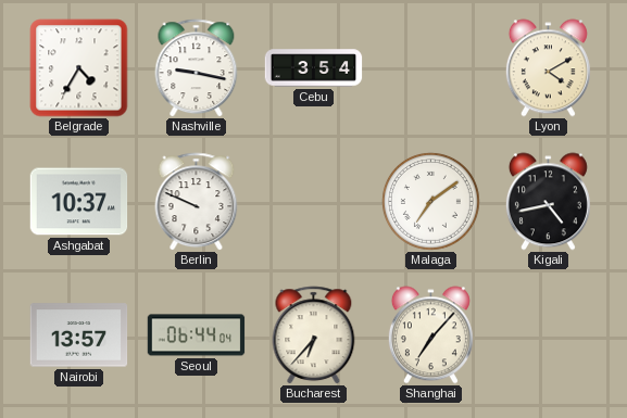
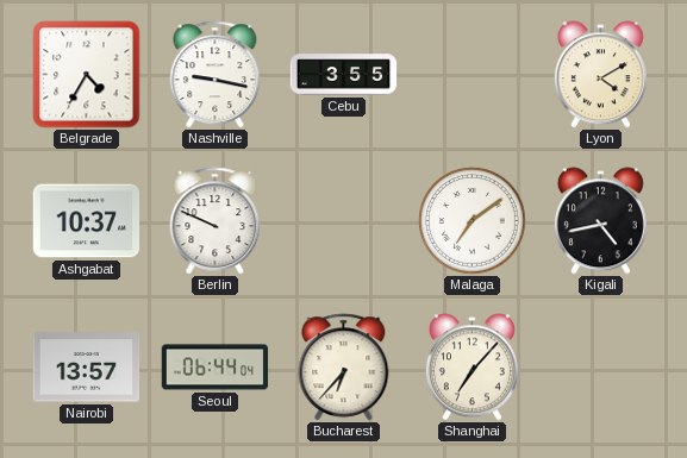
Cebu: 3:54 -> 3:55 (344, 75)
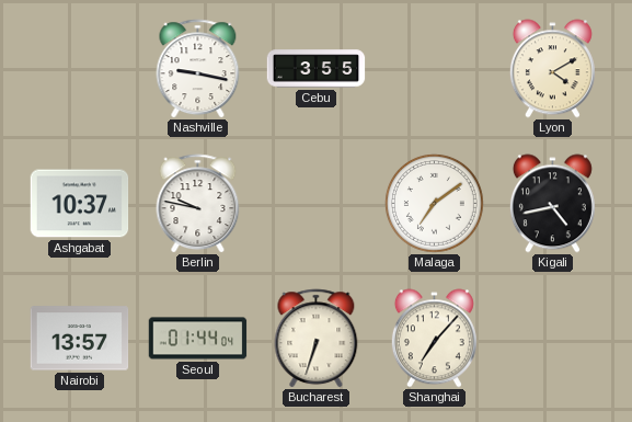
Belgrade: 4:35 -> none (87, 75)
Berlin: 9:49 -> 9:47 (198, 204)
Seoul: 06:44 -> 01:44 (198, 339)
Bucharest: 6:37 -> 6:33 (317, 339)
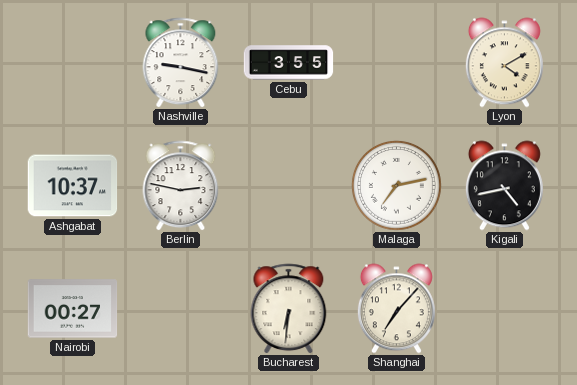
Berlin: 9:47 -> 2:47 (181, 186)
Malaga: 7:09 -> 7:13 (396, 185)
Nairobi: 13:57 -> 00:27 (73, 309)
Seoul: 01:44 -> none (198, 339)
Bucharest: 6:33 -> 6:31 (289, 309)
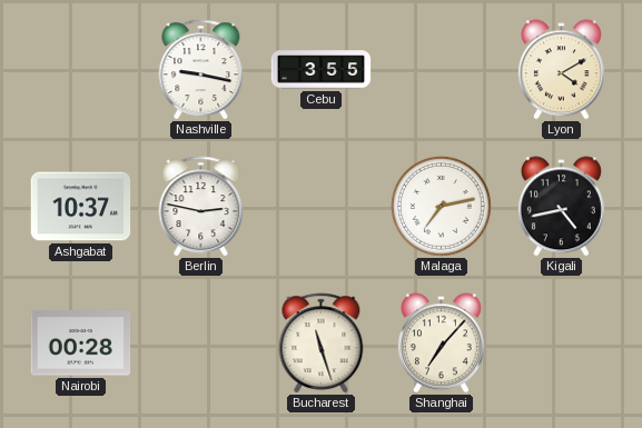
Nairobi: 00:27 -> 00:28 (81, 344)
Bucharest: 6:31 -> 11:27 (322, 344)
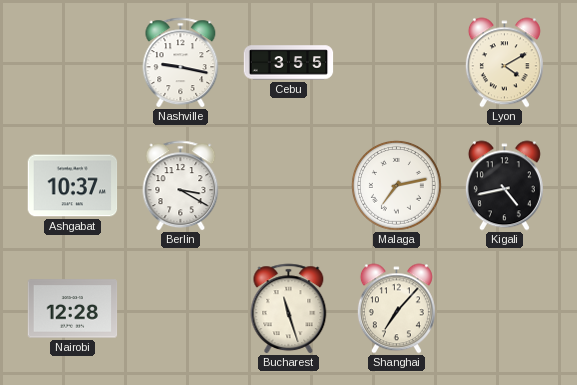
Berlin: 2:47 -> 3:20 (181, 186)
Nairobi: 00:28 -> 12:28 (73, 309)
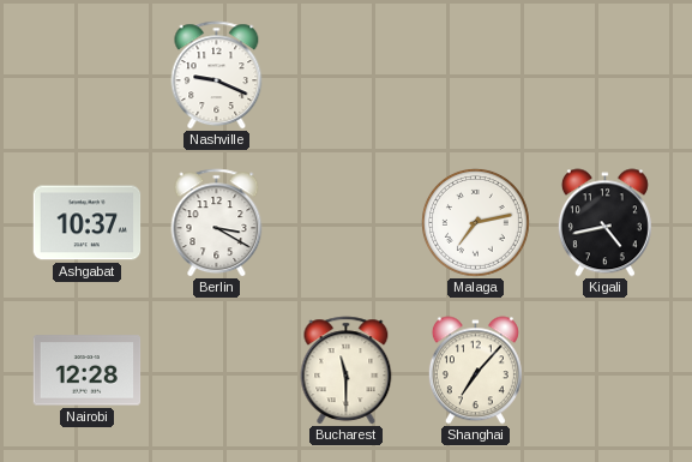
Nashville: 9:17 -> 9:19 (217, 76)
Cebu: 3:55 -> none (289, 63)
Lyon: 4:10 -> none (504, 63)
Bucharest: 11:27 -> 11:30 (347, 371)
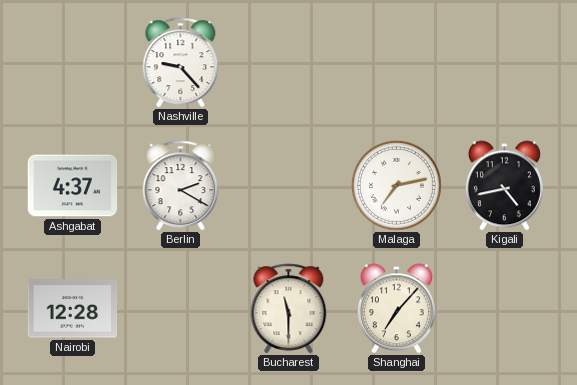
Nashville: 9:19 -> 9:23 (181, 63)
Ashgabat: 10:37 -> 4:37 (73, 186)
Berlin: 3:20 -> 2:20 (181, 186)
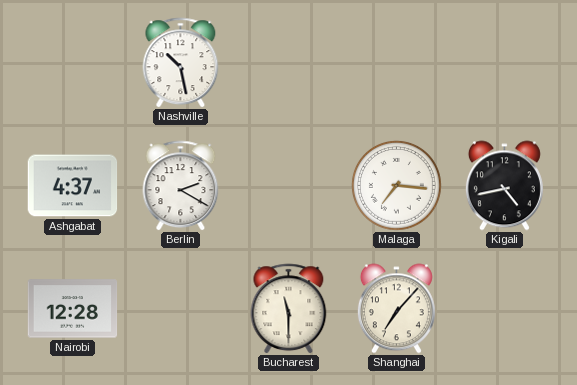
Nashville: 9:23 -> 10:28 (181, 63)
Malaga: 7:13 -> 7:16 (396, 185)
